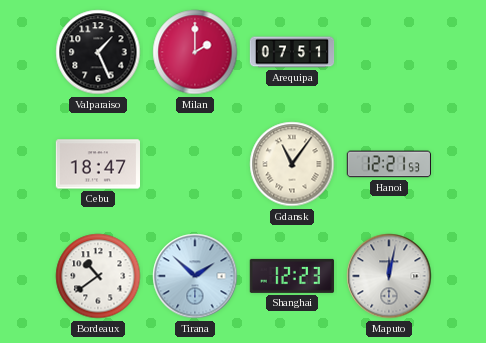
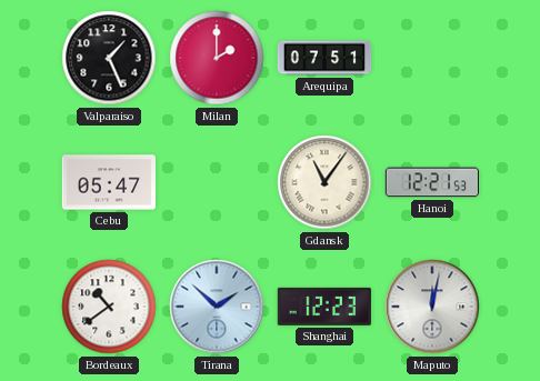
Cebu: 18:47 -> 05:47 (108, 182)
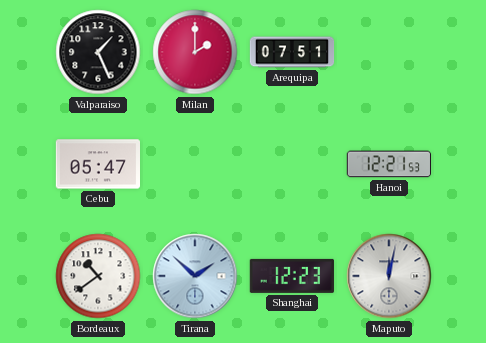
Gdansk: 11:06 -> none (324, 182)
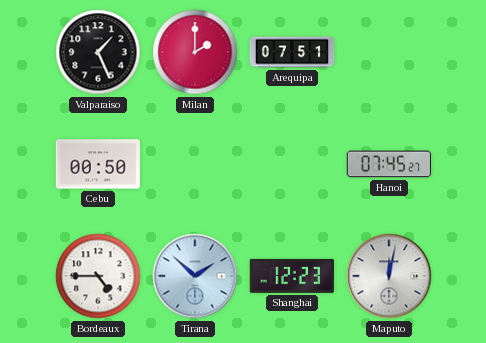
Cebu: 05:47 -> 00:50 (97, 164)
Hanoi: 12:21 -> 07:45 (388, 164)
Bordeaux: 10:39 -> 4:45 (98, 276)
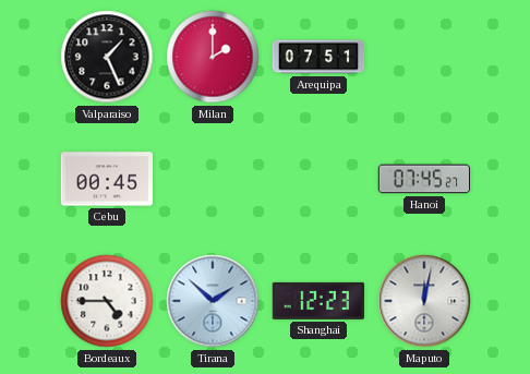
Cebu: 00:50 -> 00:45 (106, 179)
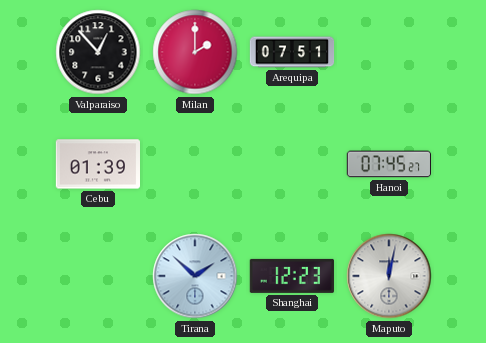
Valparaiso: 1:26 -> 12:53 (98, 52)
Cebu: 00:45 -> 01:39 (97, 164)
Bordeaux: 4:45 -> none (107, 301)
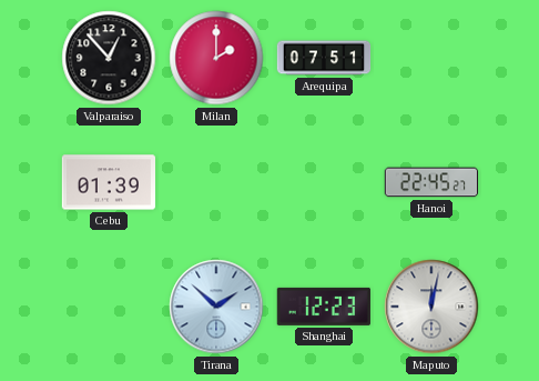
Hanoi: 07:45 -> 22:45 (430, 182)
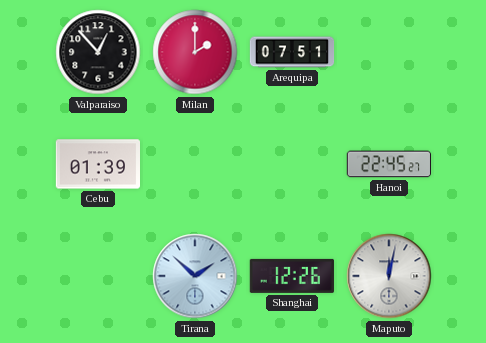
Shanghai: 12:23 -> 12:26 (291, 276)
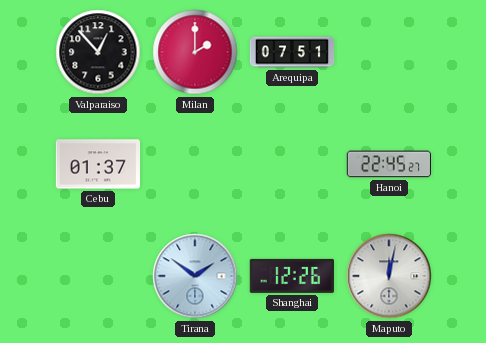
Cebu: 01:39 -> 01:37 (97, 164)
Tirana: 1:52 -> 1:51 (195, 276)
